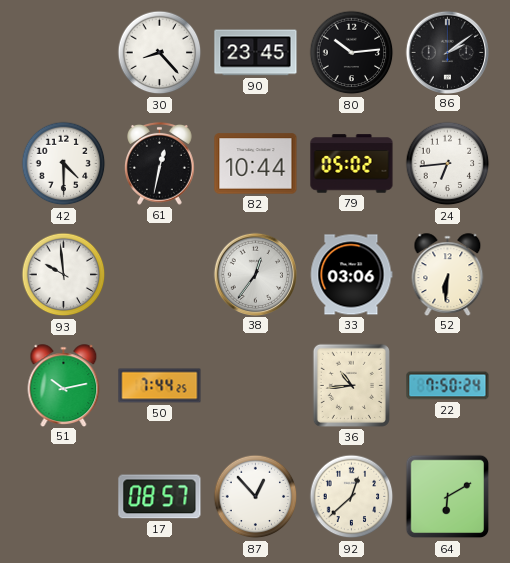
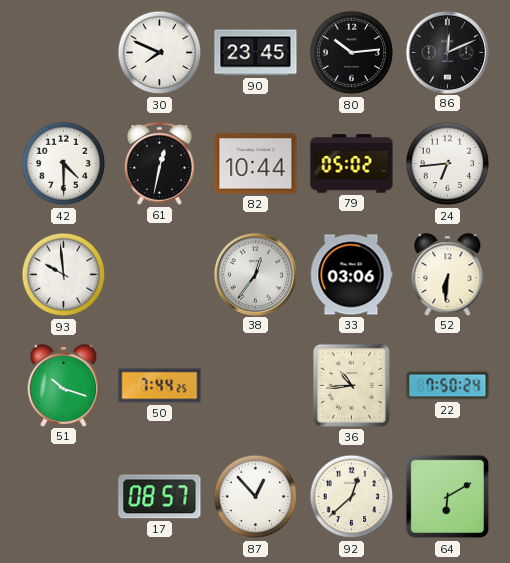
30: 8:23 -> 7:49 (160, 53)
86: 2:09 -> 12:11 (447, 52)
51: 10:13 -> 10:18 (64, 385)
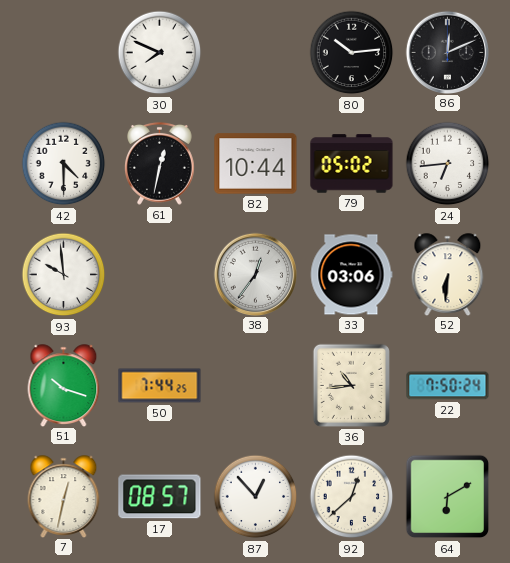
90: 23:45 -> none (256, 53)
7: none -> 12:32 (64, 496)
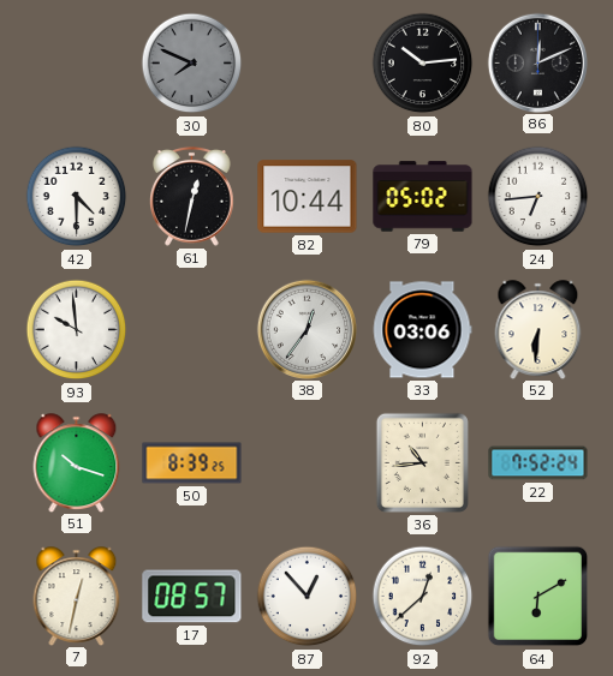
30 dial: white -> grey (192, 64)
50: 7:44 -> 8:39 (192, 463)
22: 7:50 -> 7:52 (538, 463)
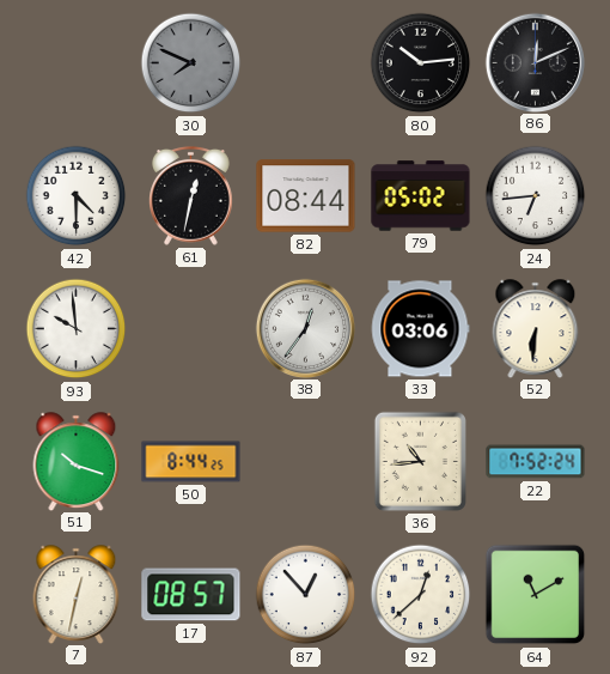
82: 10:44 -> 08:44 (306, 196)
50: 8:39 -> 8:44 (191, 462)
64: 6:10 -> 11:10 (536, 595)
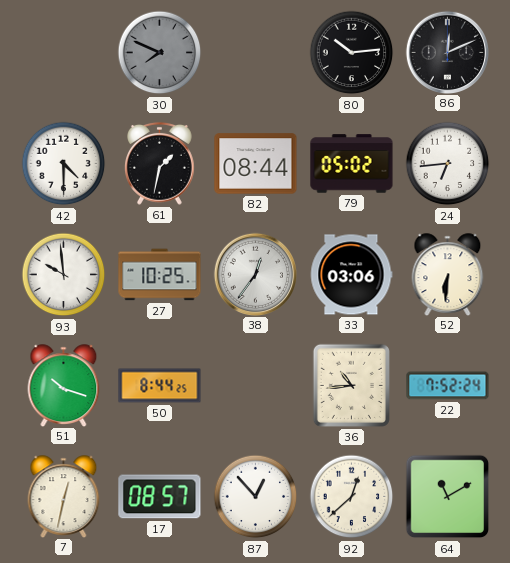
61: 12:32 -> 1:32 (160, 163)
27: none -> 10:25 (160, 275)
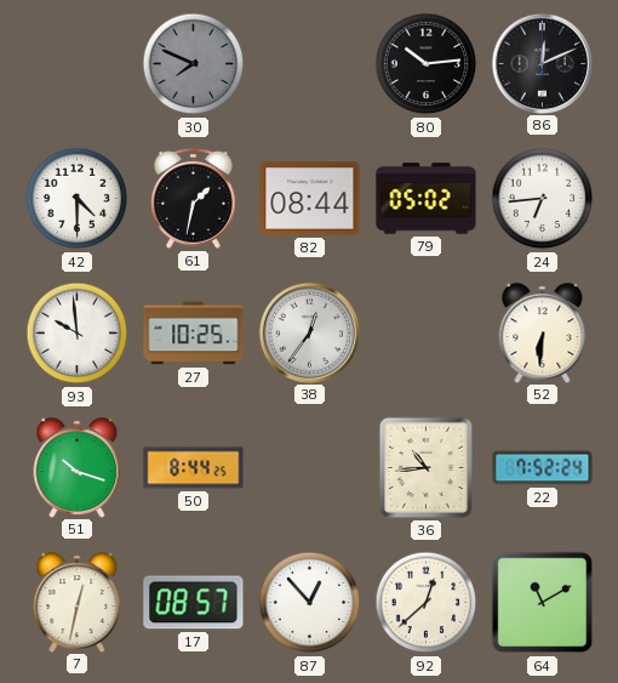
33: 03:06 -> none (351, 275)
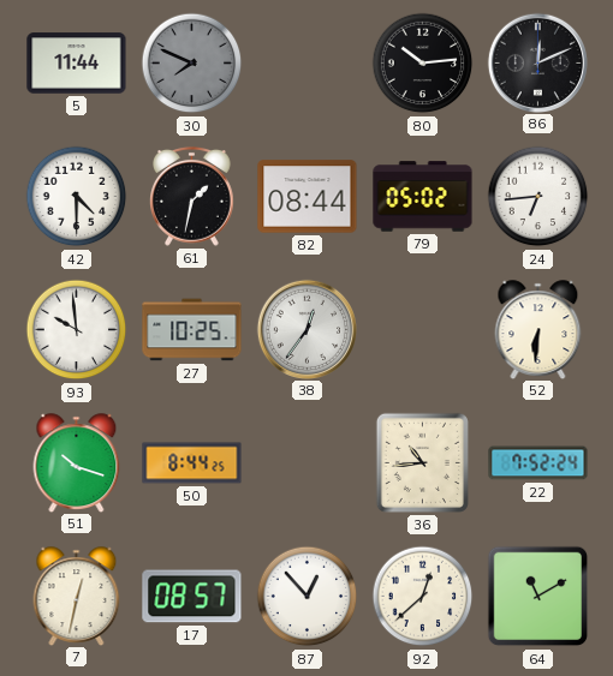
5: none -> 11:44 (77, 64)
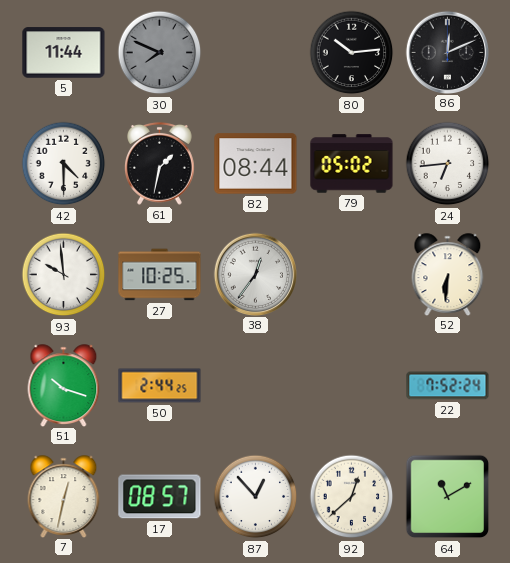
50: 8:44 -> 2:44 (160, 386)
36: 10:44 -> none (422, 462)
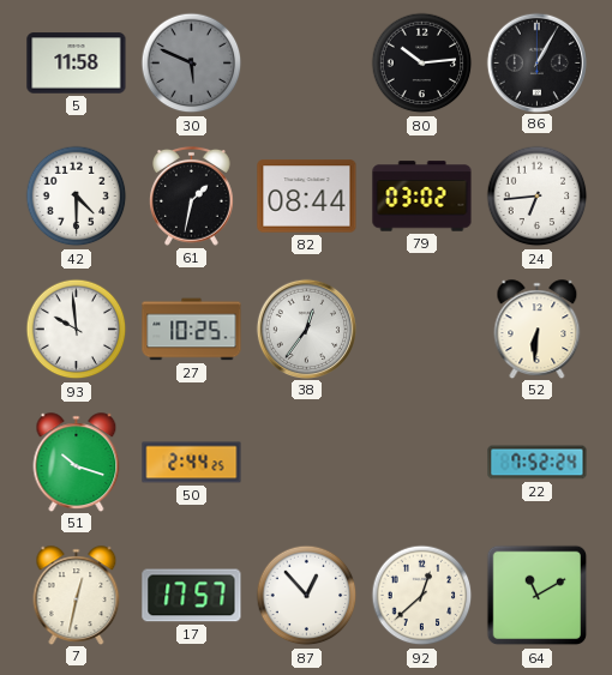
5: 11:44 -> 11:58 (77, 64)
30: 7:49 -> 5:49 (192, 64)
86: 12:11 -> 1:05 (536, 62)
79: 05:02 -> 03:02 (422, 197)
17: 08:57 -> 17:57 (192, 596)
